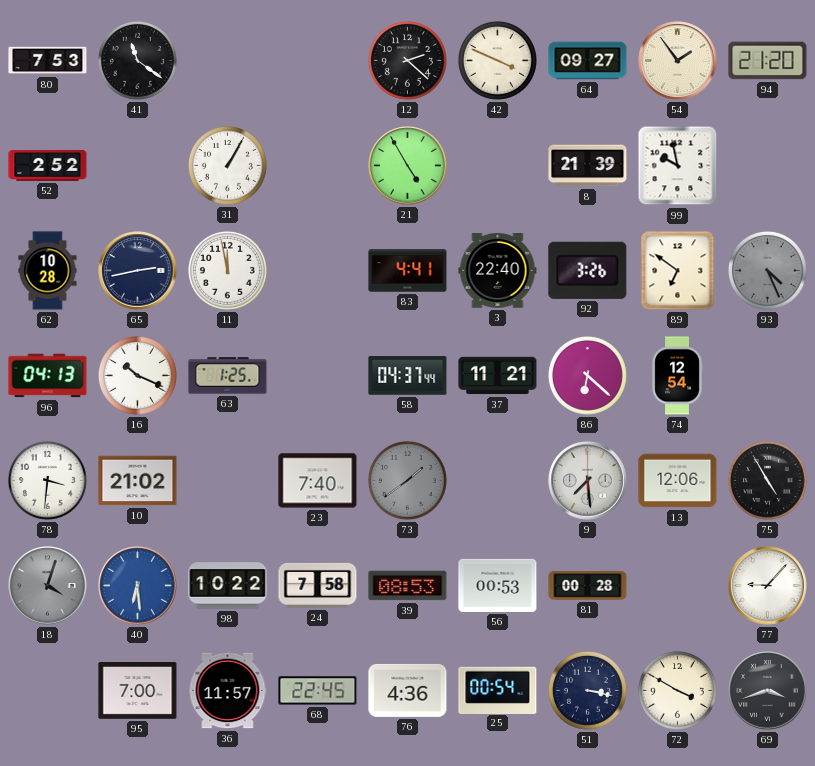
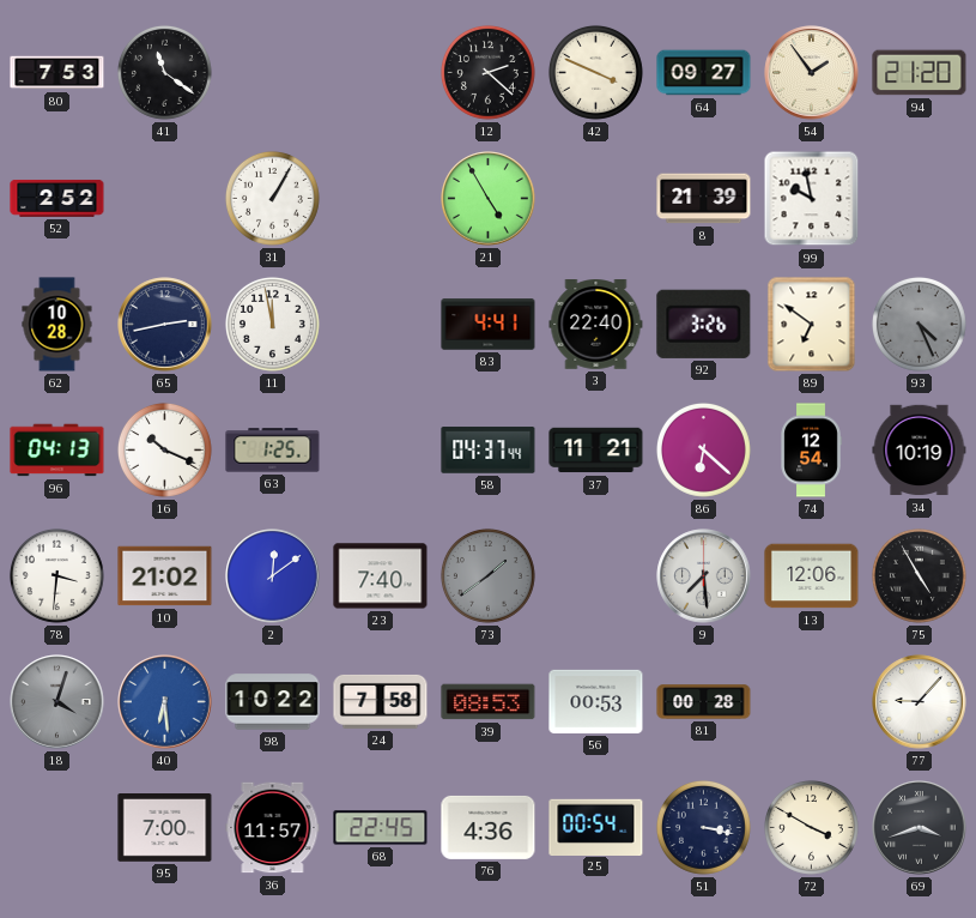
34: none -> 10:19 (920, 451)
2: none -> 12:09 (273, 576)
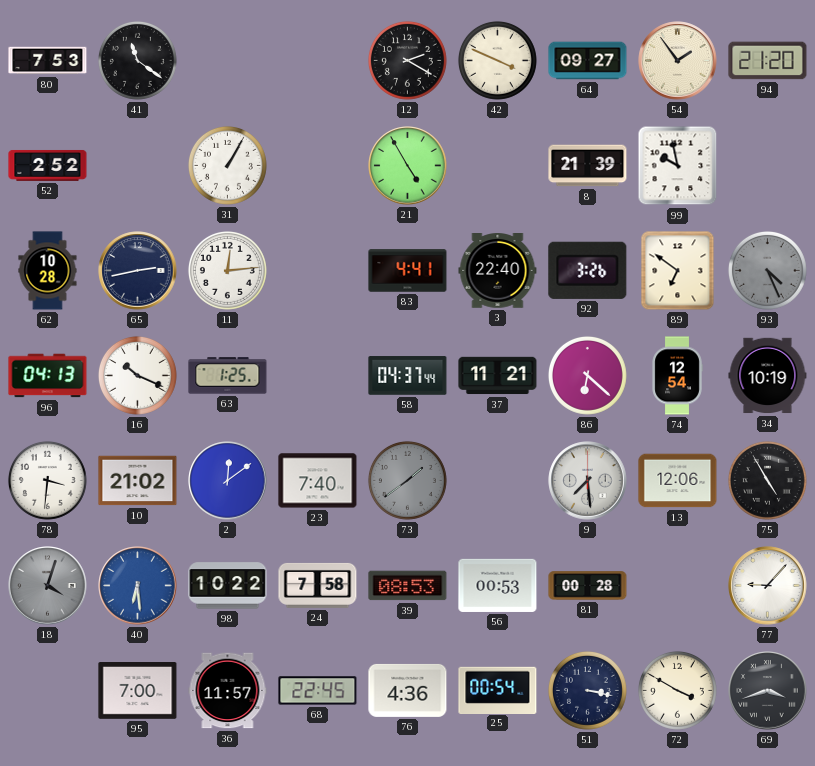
12: 2:22 -> 2:20 (407, 60)
11: 11:58 -> 12:14 (227, 270)
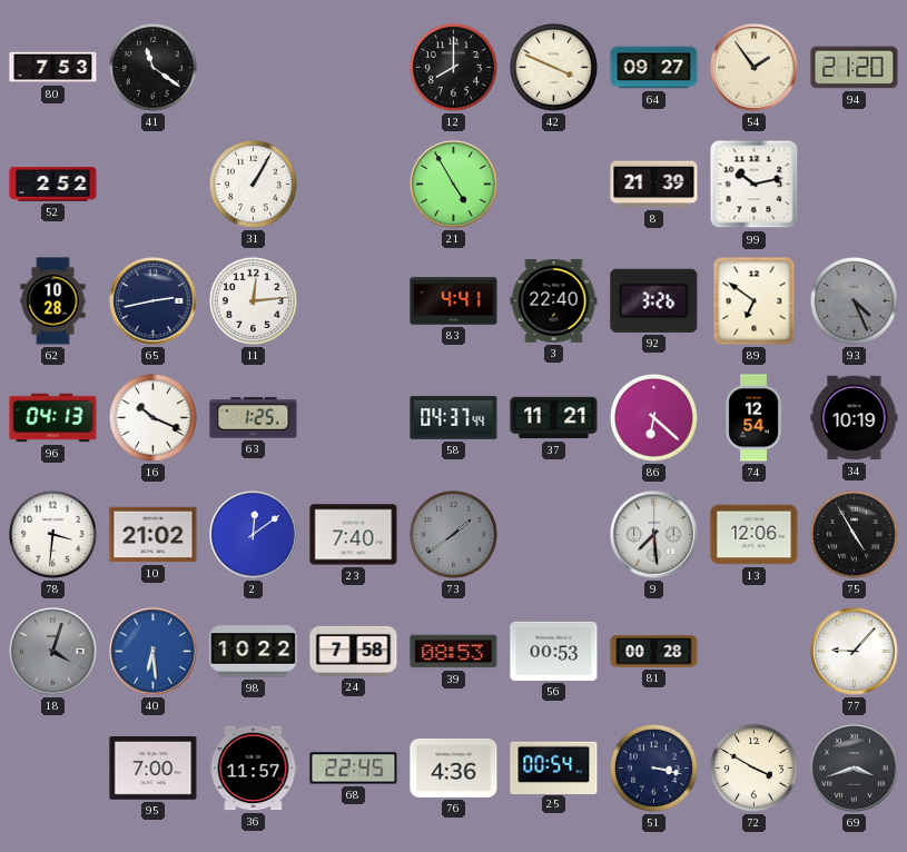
12: 2:20 -> 8:00 (453, 67)
99: 9:58 -> 10:13 (755, 185)
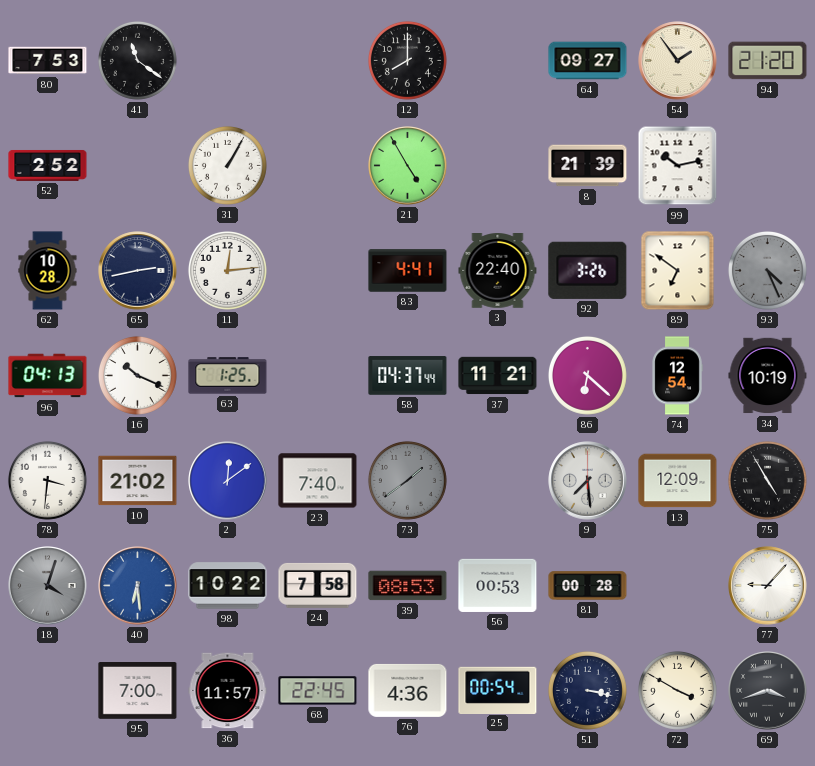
42: 3:49 -> none (553, 67)
13: 12:06 -> 12:09 (678, 481)
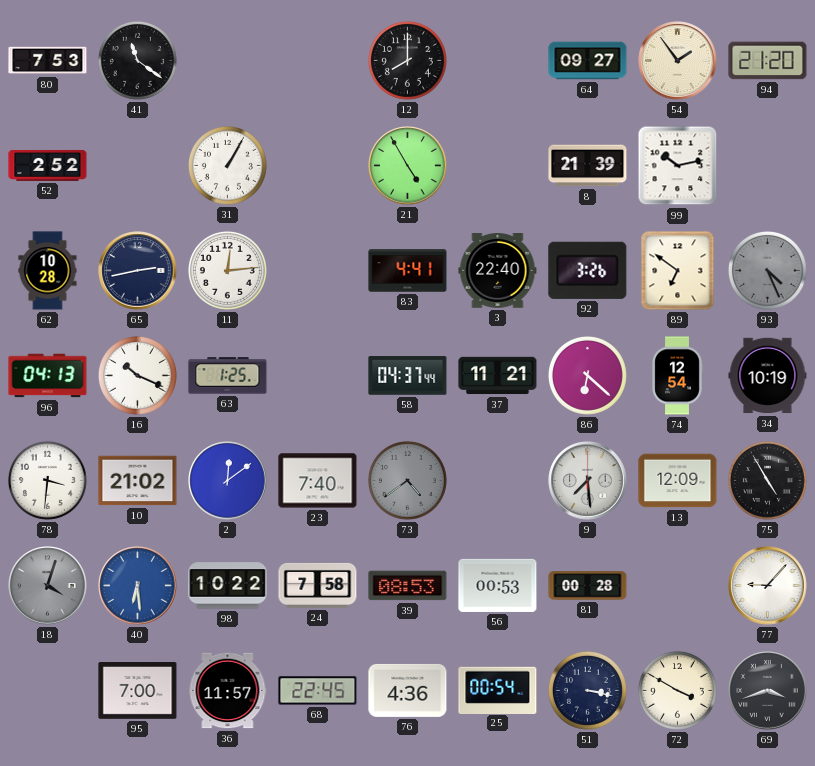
73: 1:39 -> 4:39 (407, 480)
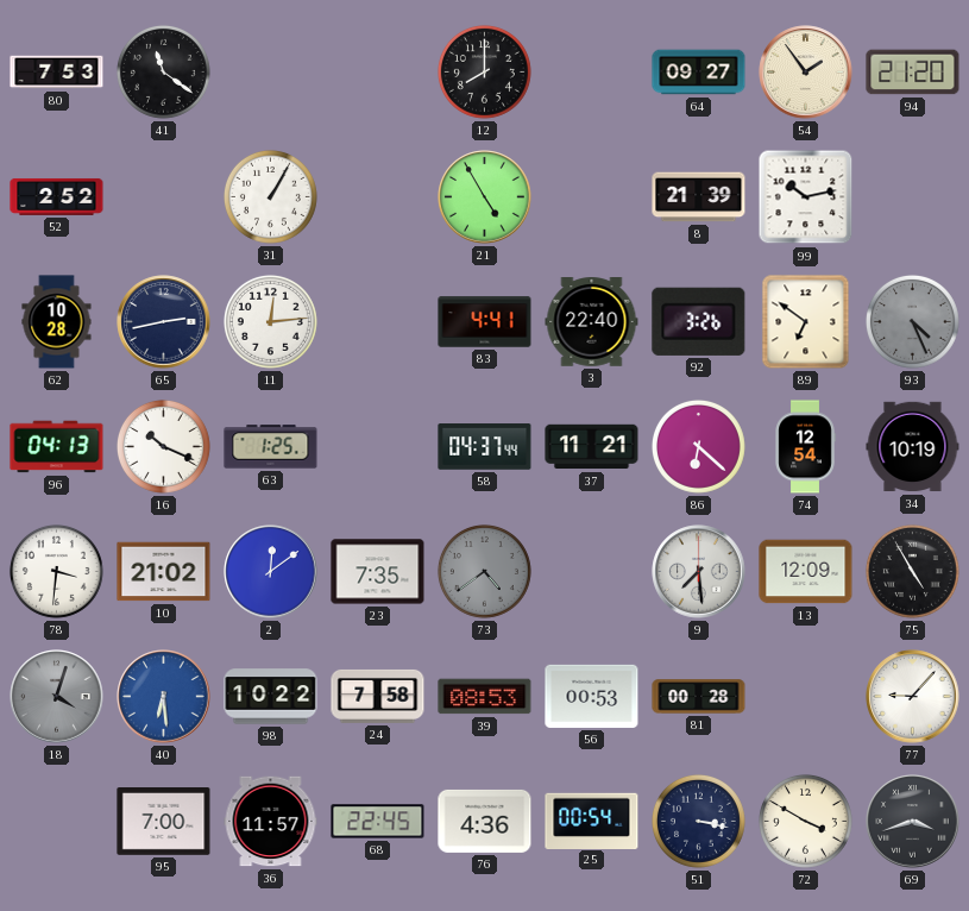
23: 7:40 -> 7:35 (378, 572)
